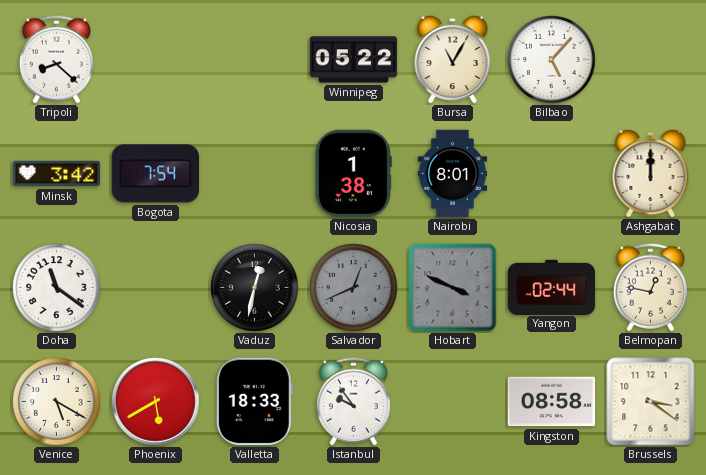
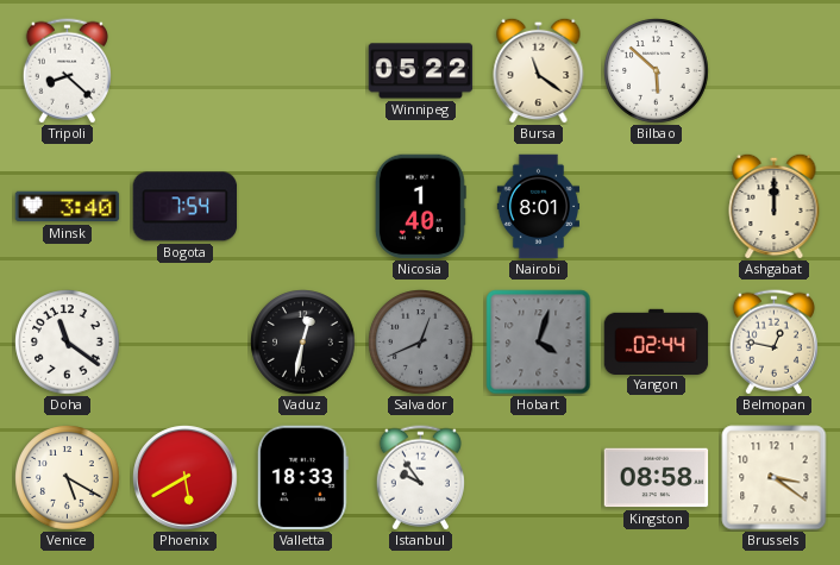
Bursa: 11:05 -> 11:21 (539, 70)
Bilbao: 5:07 -> 5:52 (657, 71)
Minsk: 3:42 -> 3:40 (68, 207)
Nicosia: 1:38 -> 1:40 (420, 207)
Hobart: 3:49 -> 4:03 (539, 343)
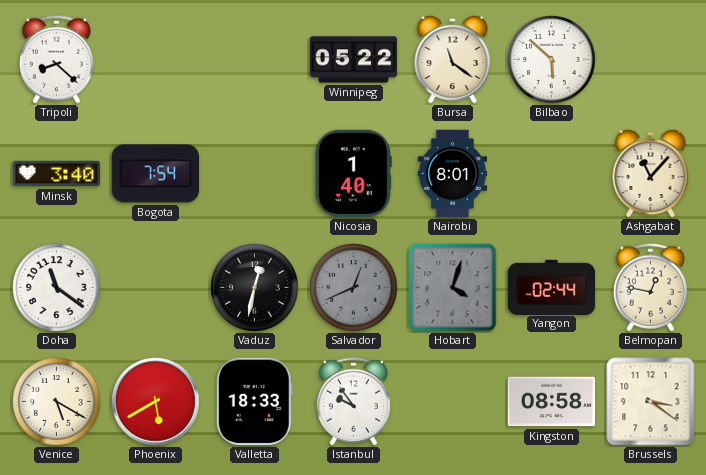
Ashgabat: 12:00 -> 11:07 (651, 173)
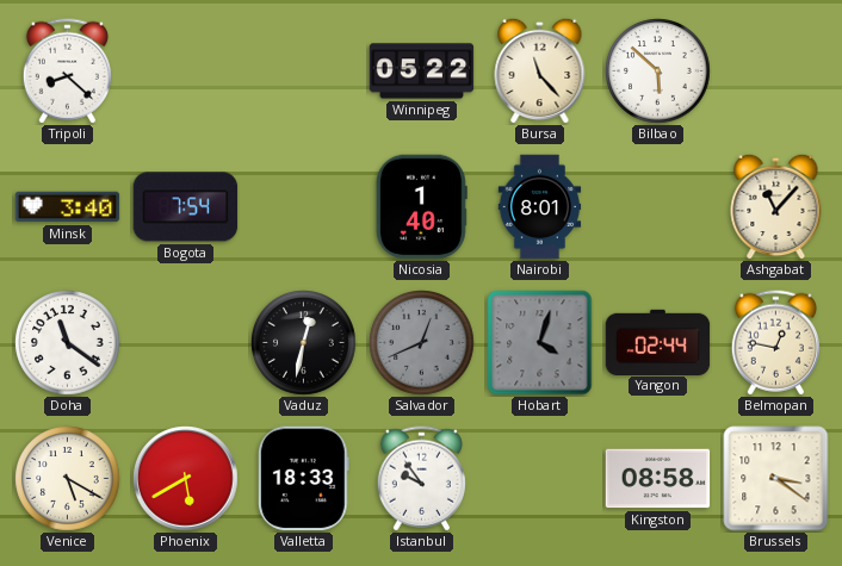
Bursa: 11:21 -> 11:23 (540, 70)
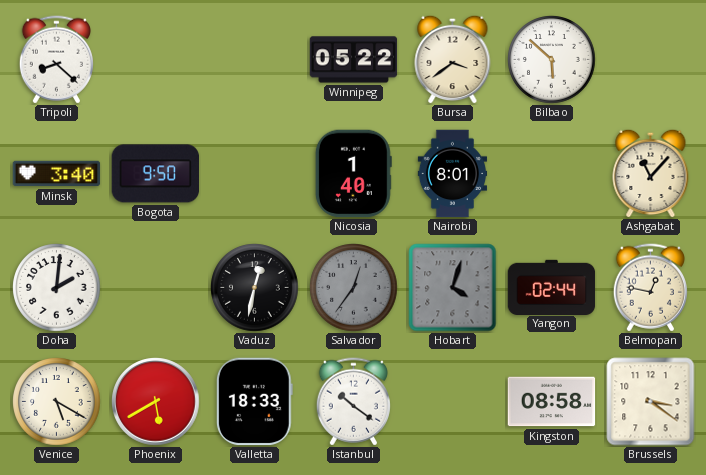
Bursa: 11:23 -> 3:39 (453, 59)
Bogota: 7:54 -> 9:50 (156, 174)
Doha: 11:21 -> 2:01 (57, 288)
Salvador: 12:41 -> 12:36 (354, 288)
Istanbul: 9:54 -> 10:21 (353, 402)
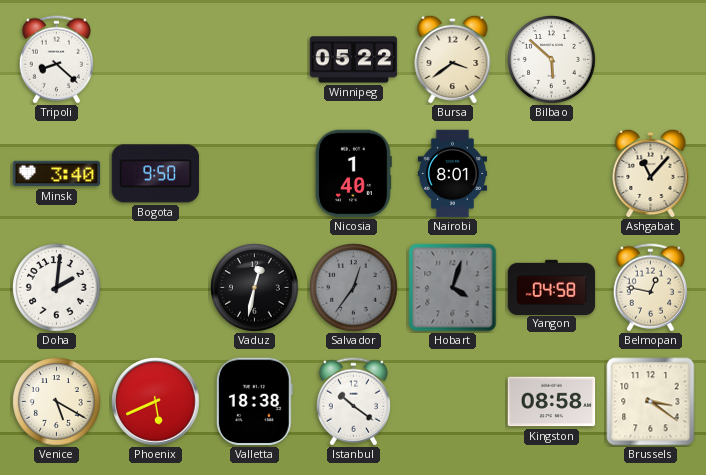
Yangon: 02:44 -> 04:58 (552, 287)
Phoenix: 5:40 -> 5:41 (156, 402)
Valletta: 18:33 -> 18:38 (254, 402)
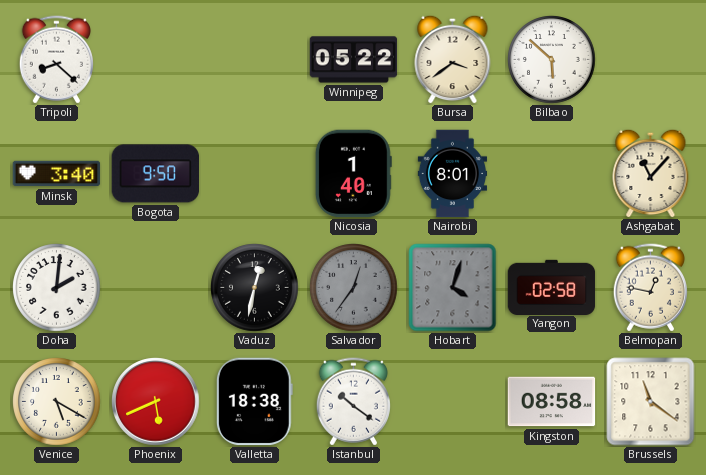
Yangon: 04:58 -> 02:58 (552, 287)
Brussels: 3:21 -> 11:21 (651, 402)
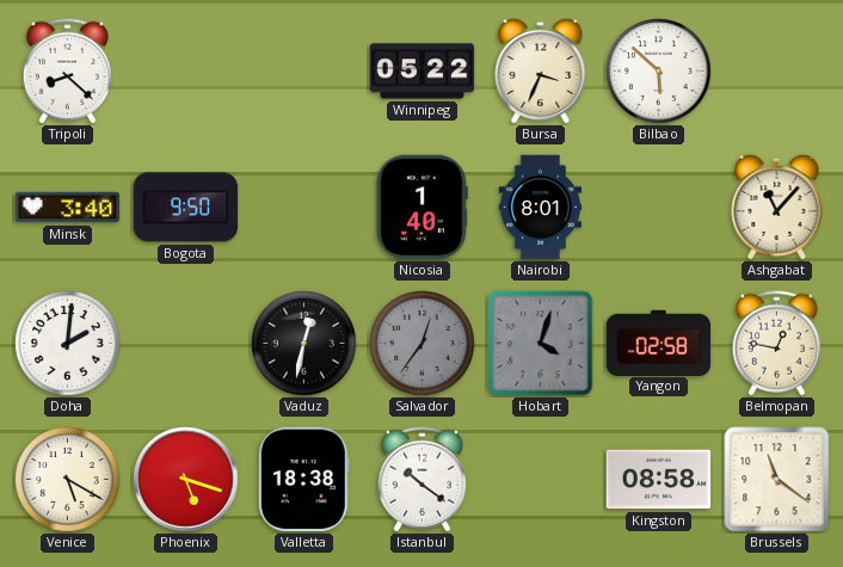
Bursa: 3:39 -> 3:34 (541, 70)
Phoenix: 5:41 -> 5:18 (186, 480)
